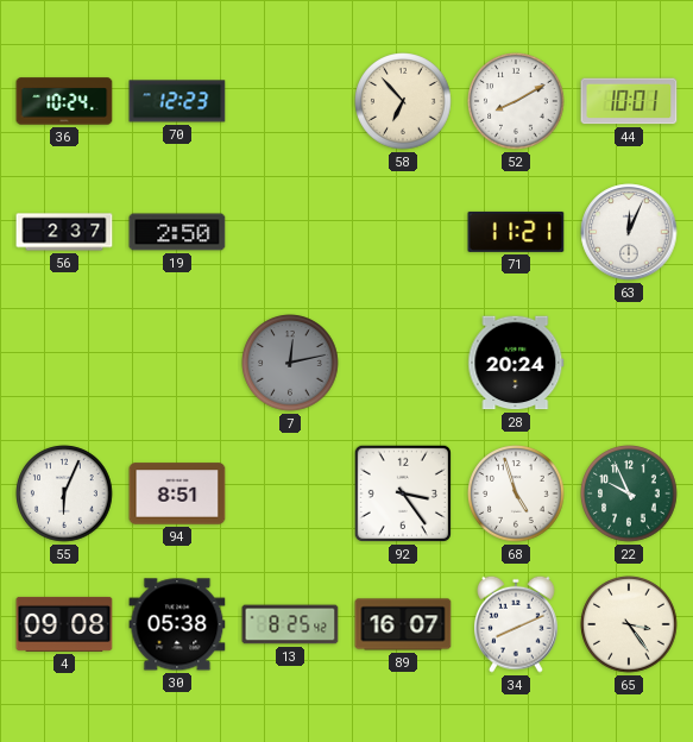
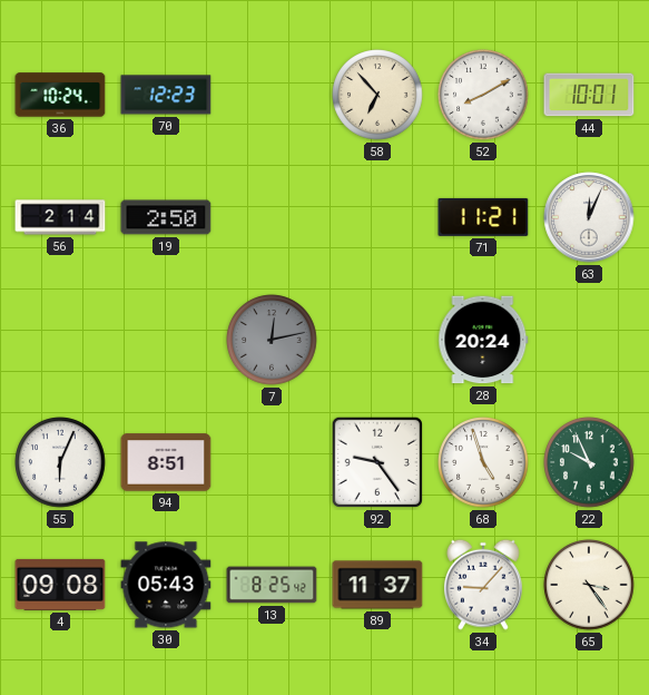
56: 2:37 -> 2:14 (60, 217)
92: 3:24 -> 9:24 (377, 462)
30: 05:38 -> 05:43 (166, 585)
89: 16:07 -> 11:37 (377, 585)
34: 8:11 -> 9:07 (484, 585)
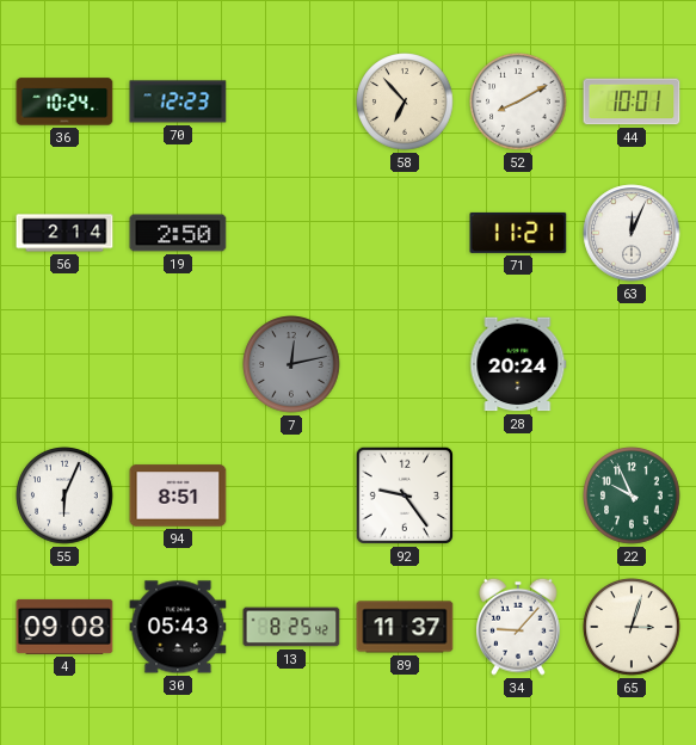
68: 4:57 -> none (483, 462)
65: 3:24 -> 3:03 (632, 627)
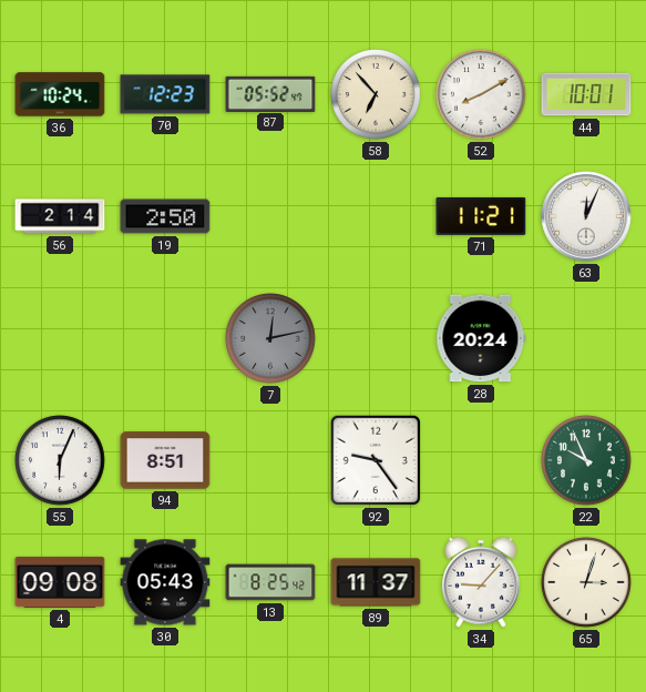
87: none -> 05:52 (270, 93)
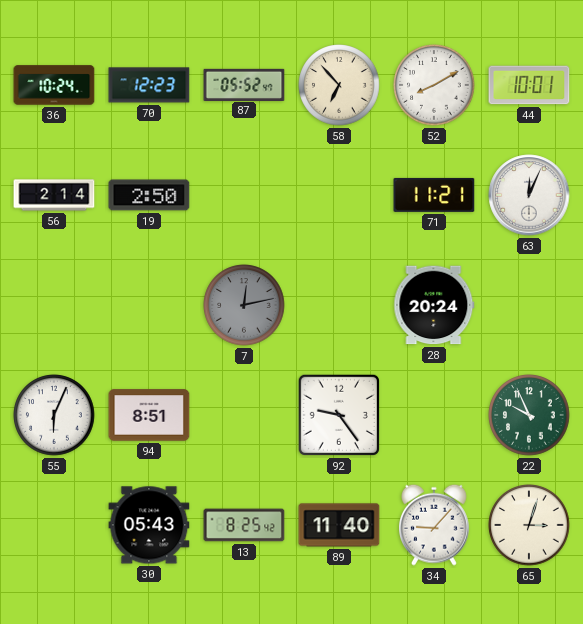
4: 09:08 -> none (60, 582)
89: 11:37 -> 11:40 (339, 525)
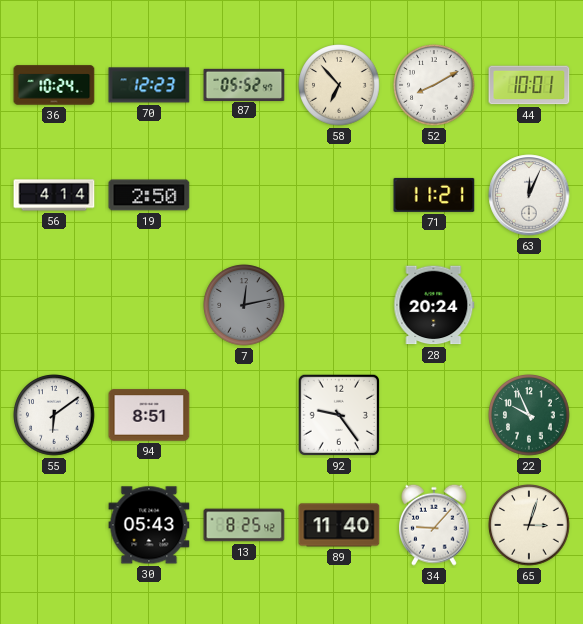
56: 2:14 -> 4:14 (54, 195)
55: 6:04 -> 6:09 (54, 415)
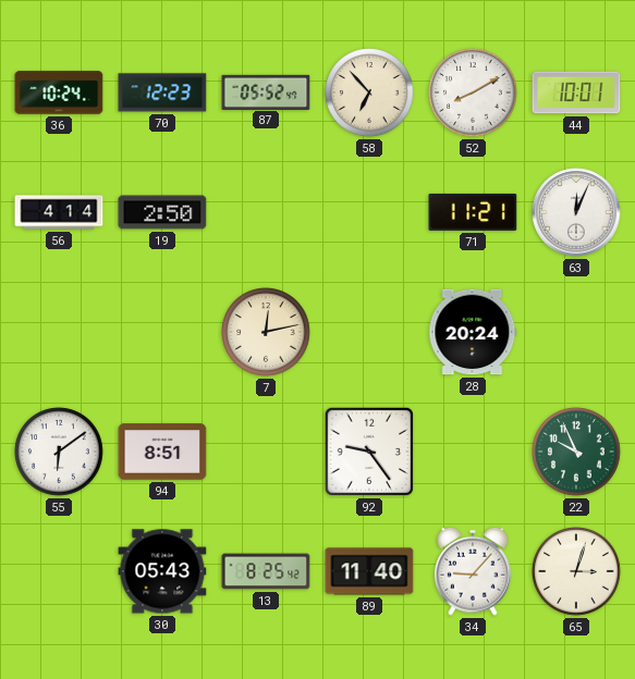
7 dial: grey -> cream (266, 332)
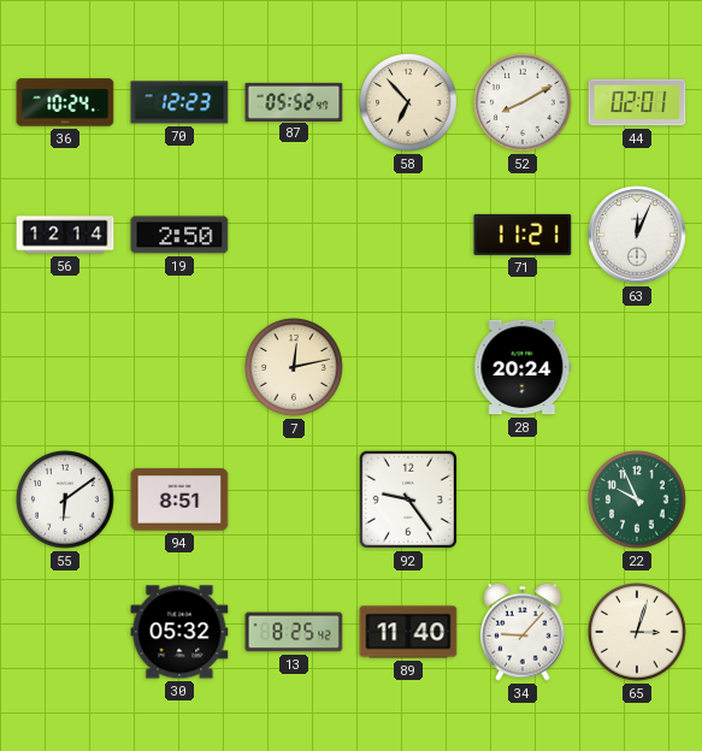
44: 10:01 -> 02:01 (637, 102)
56: 4:14 -> 12:14 (65, 235)
30: 05:43 -> 05:32 (179, 632)
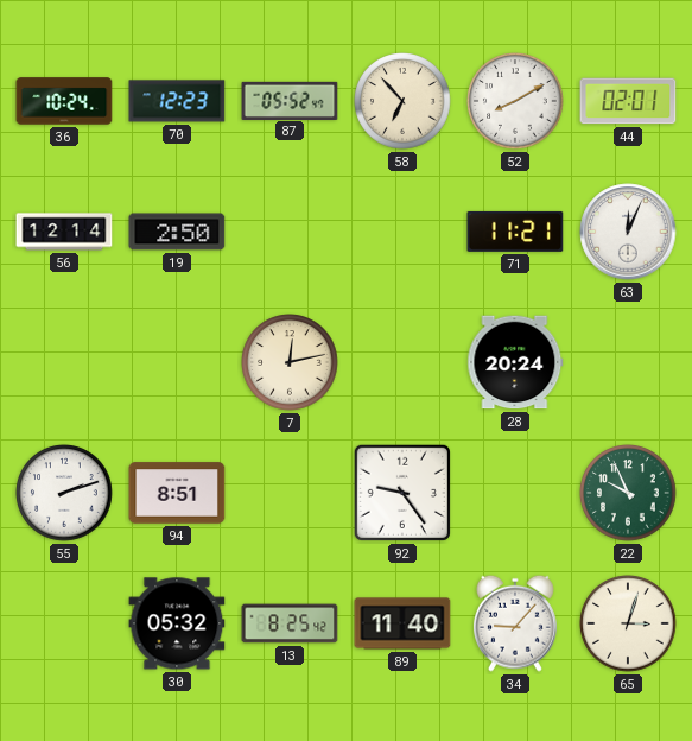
55: 6:09 -> 2:12 (64, 493)
